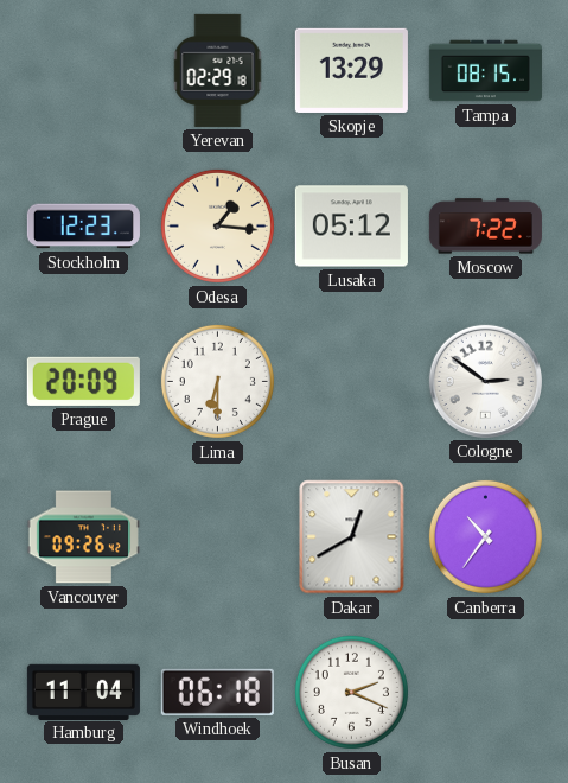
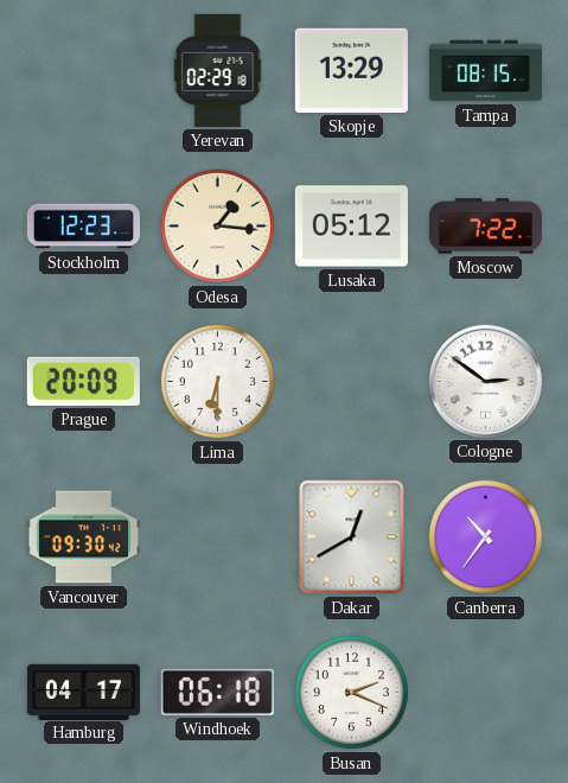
Vancouver: 09:26 -> 09:30 (83, 537)
Hamburg: 11:04 -> 04:17 (83, 692)
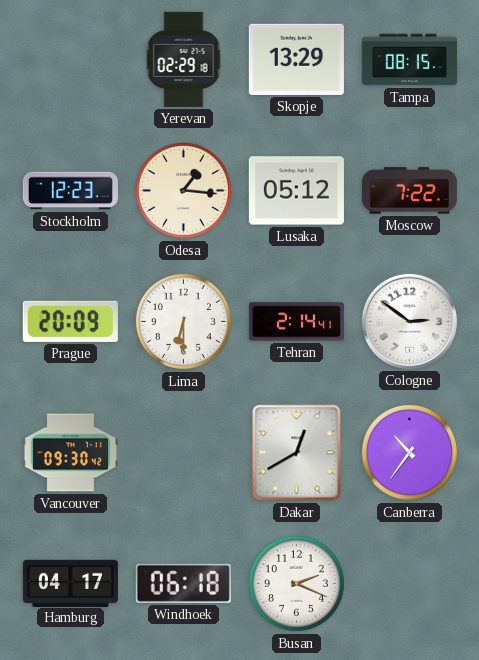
Tehran: none -> 2:14 (296, 322)
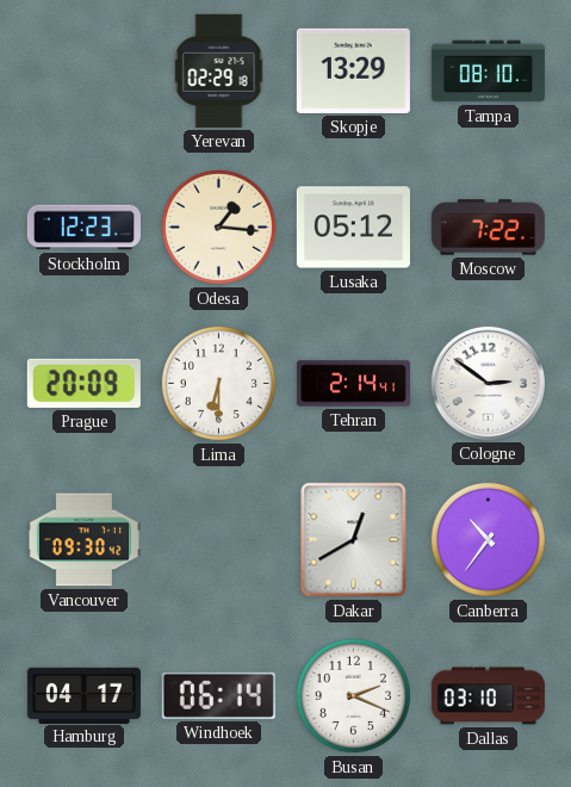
Tampa: 08:15 -> 08:10 (488, 72)
Windhoek: 06:18 -> 06:14 (218, 695)
Dallas: none -> 03:10 (488, 696)
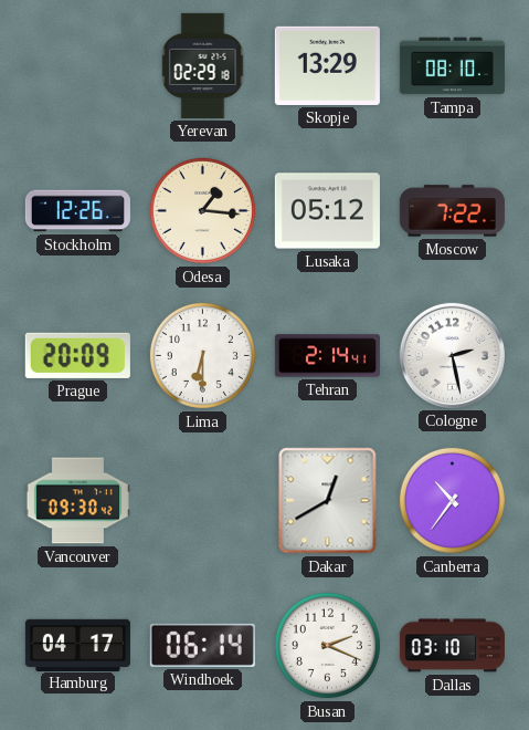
Stockholm: 12:23 -> 12:26 (77, 211)
Cologne: 2:51 -> 2:28 (452, 355)
